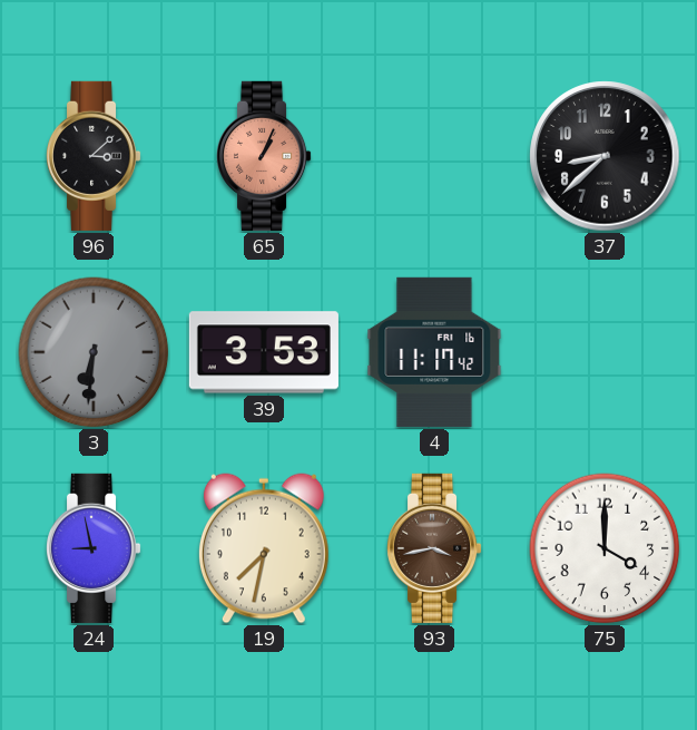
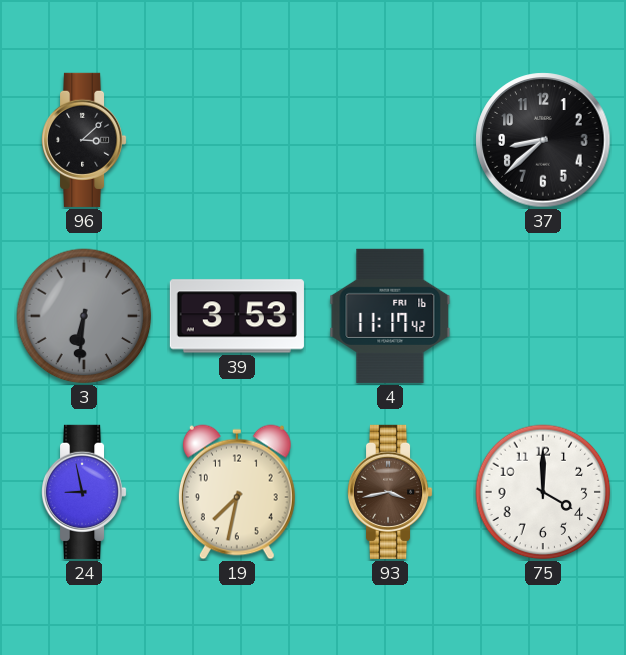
65: 1:04 -> none (265, 156)
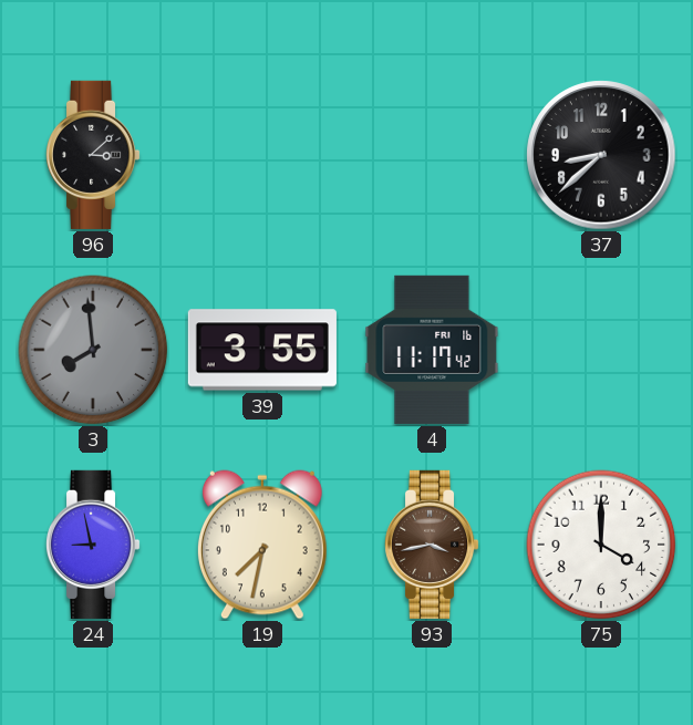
3: 6:31 -> 7:59 (93, 350)
39: 3:53 -> 3:55 (262, 350)
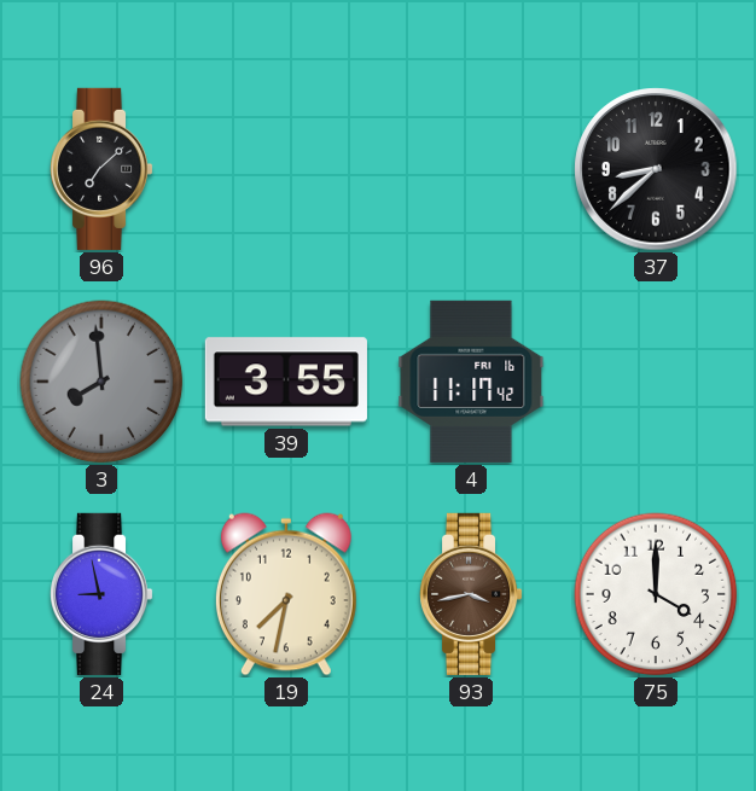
96: 3:08 -> 7:08 (103, 169)
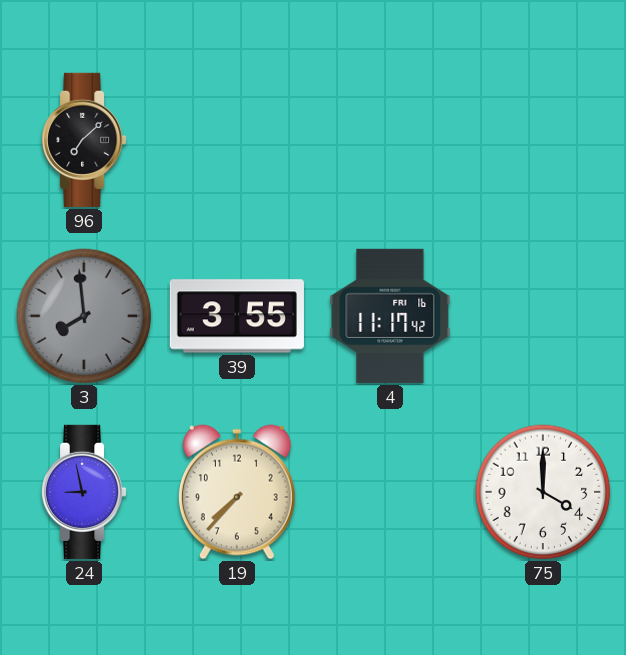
37: 8:38 -> none (656, 169)
19: 7:32 -> 7:37 (237, 492)
93: 3:43 -> none (472, 594)
